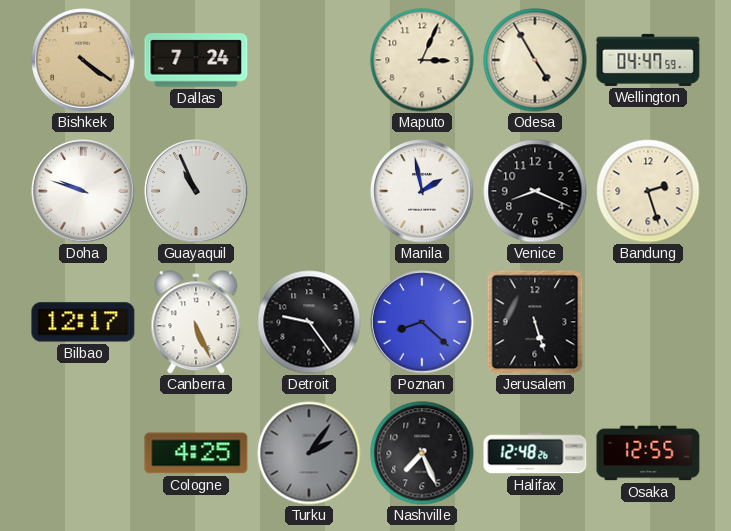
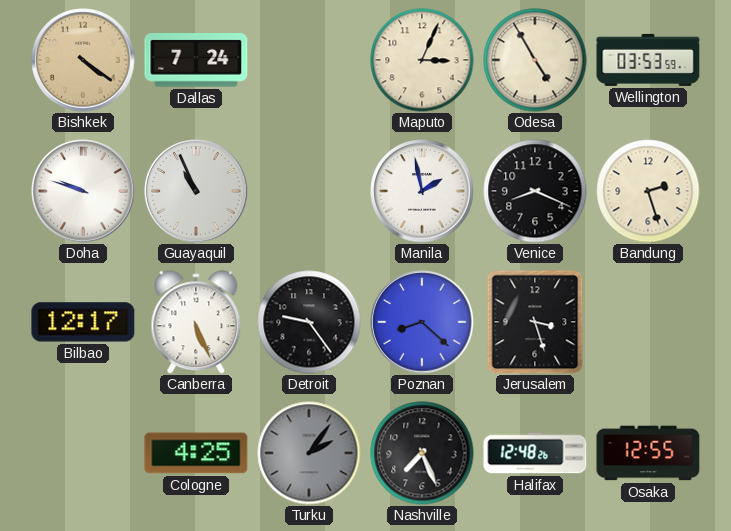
Wellington: 04:47 -> 03:53 (648, 60)
Jerusalem: 5:27 -> 3:27 (535, 322)
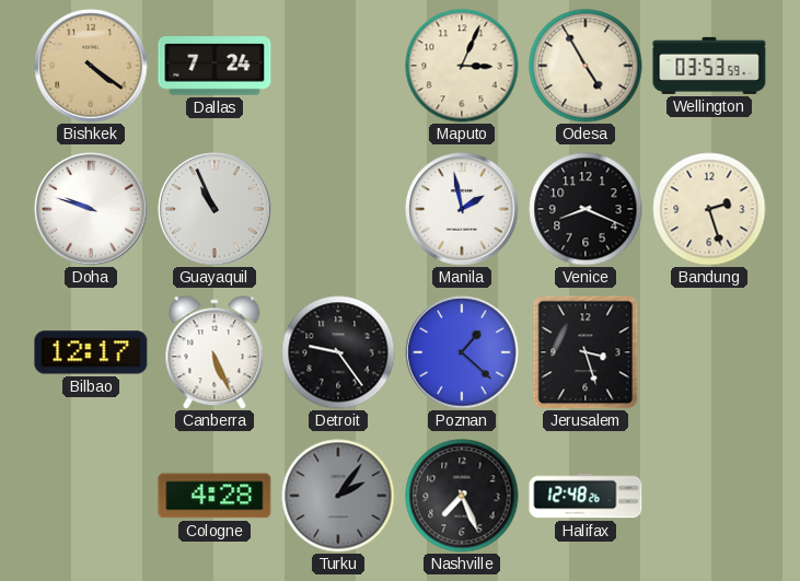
Poznan: 8:22 -> 1:22 (462, 352)
Cologne: 4:25 -> 4:28 (215, 496)
Osaka: 12:55 -> none (648, 453)
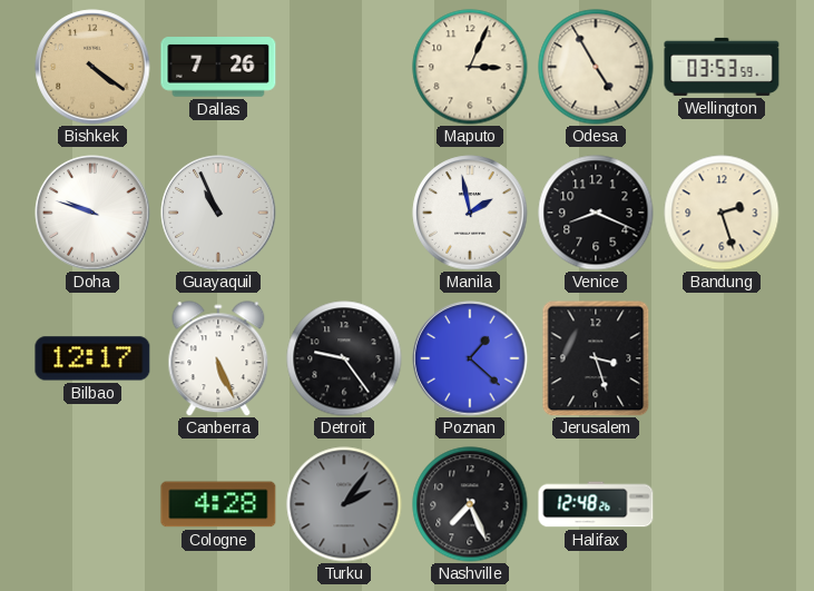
Dallas: 7:24 -> 7:26 (218, 67)
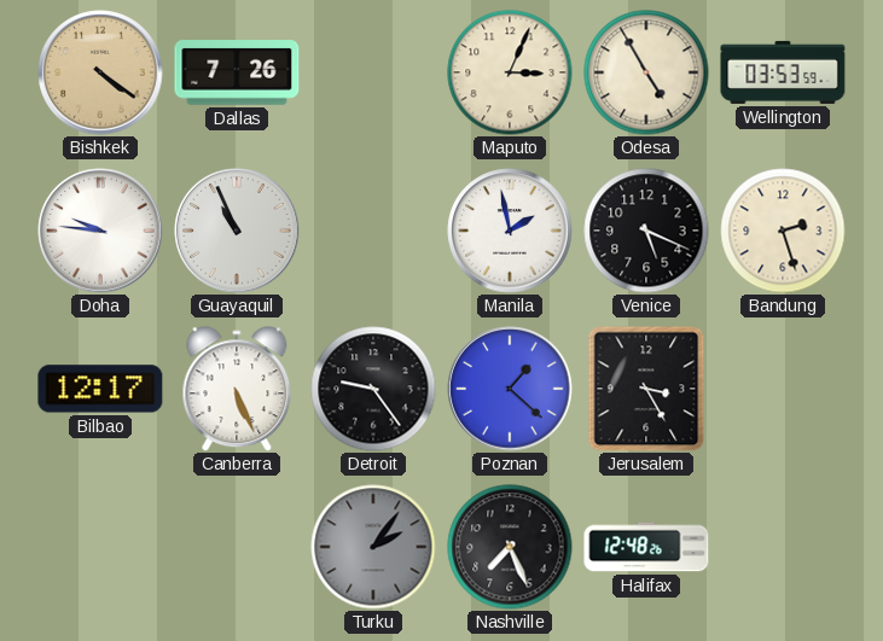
Doha: 9:48 -> 9:46 (100, 231)
Venice: 8:19 -> 5:19 (646, 231)
Jerusalem: 3:27 -> 3:25 (646, 389)
Cologne: 4:28 -> none (218, 504)
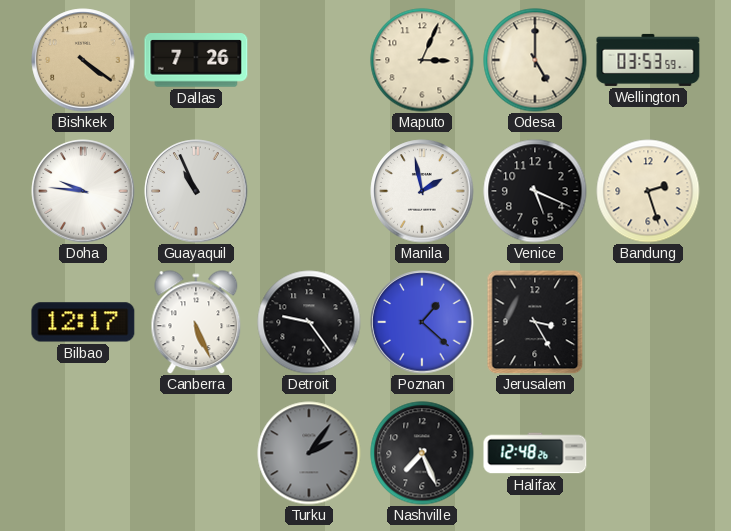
Odesa: 4:55 -> 5:00 (535, 60)
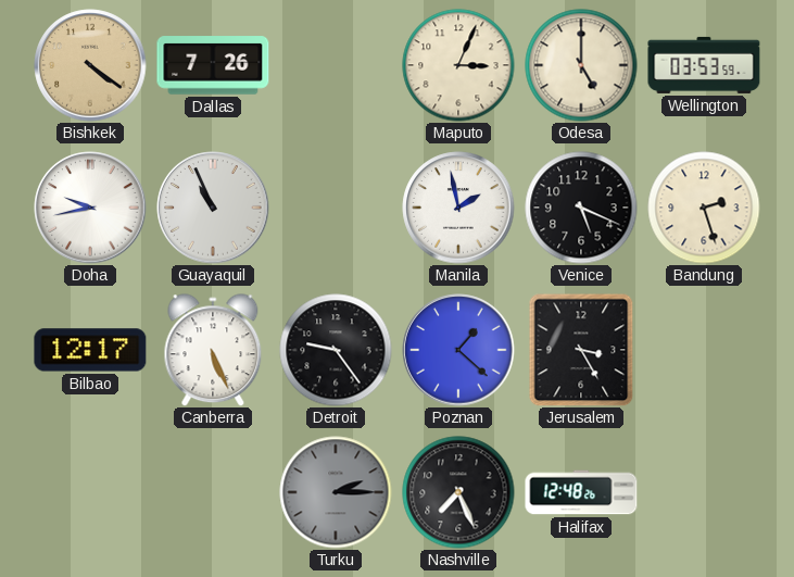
Doha: 9:46 -> 9:43 (90, 208)
Turku: 2:06 -> 2:15 (336, 492)
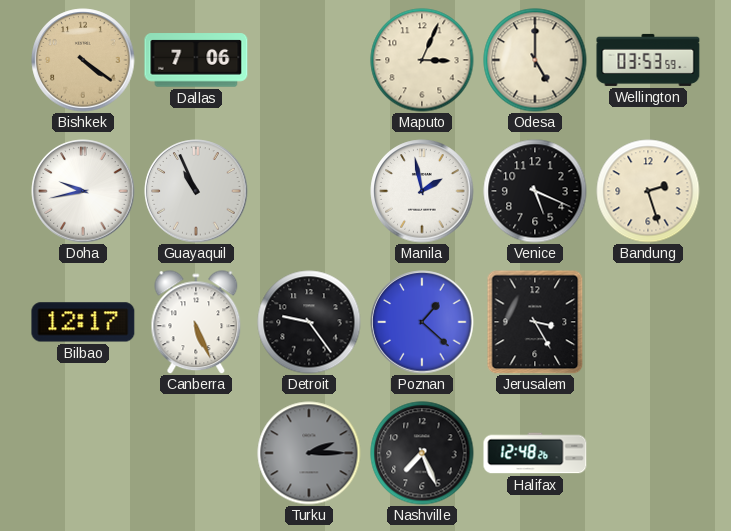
Dallas: 7:26 -> 7:06 (196, 60)
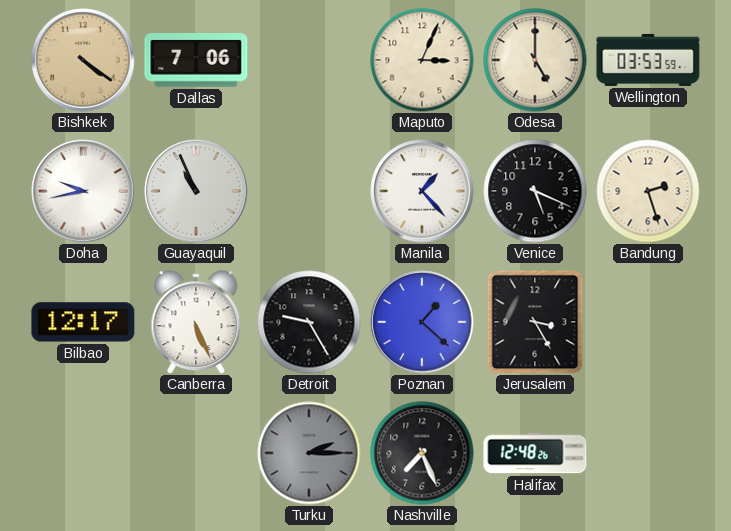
Manila: 1:58 -> 1:23 (422, 191)
Detroit: 9:24 -> 9:25 (309, 322)
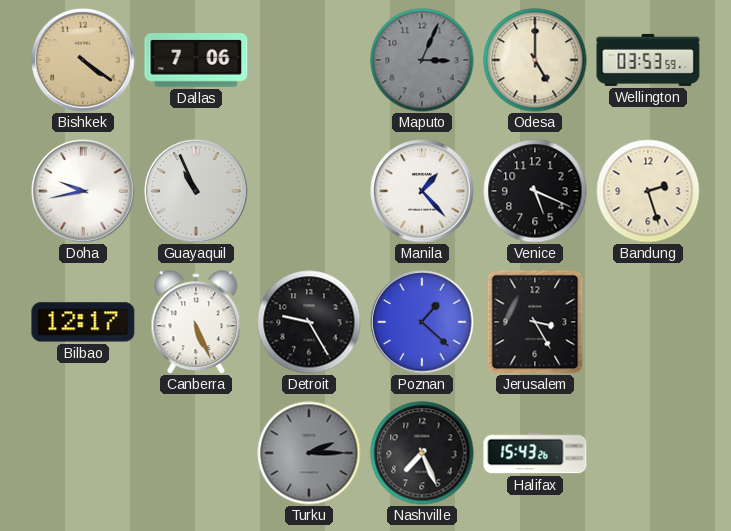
Maputo dial: cream -> grey (422, 60)
Halifax: 12:48 -> 15:43 (535, 453)
